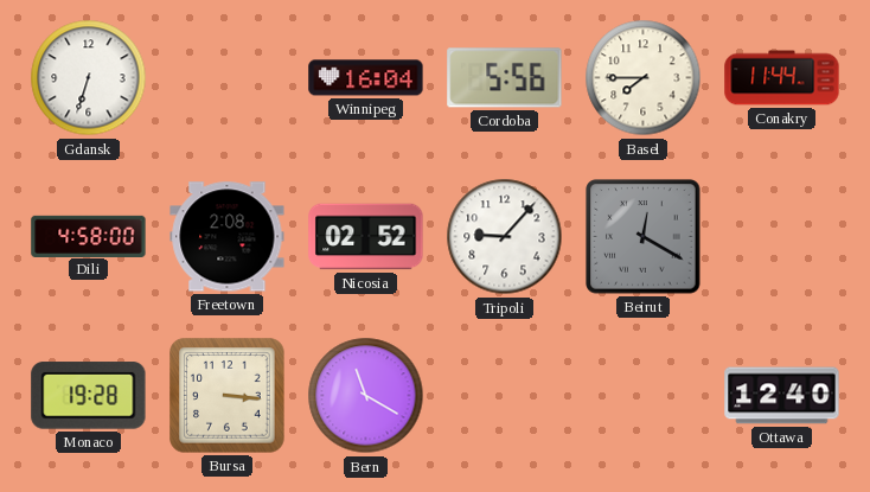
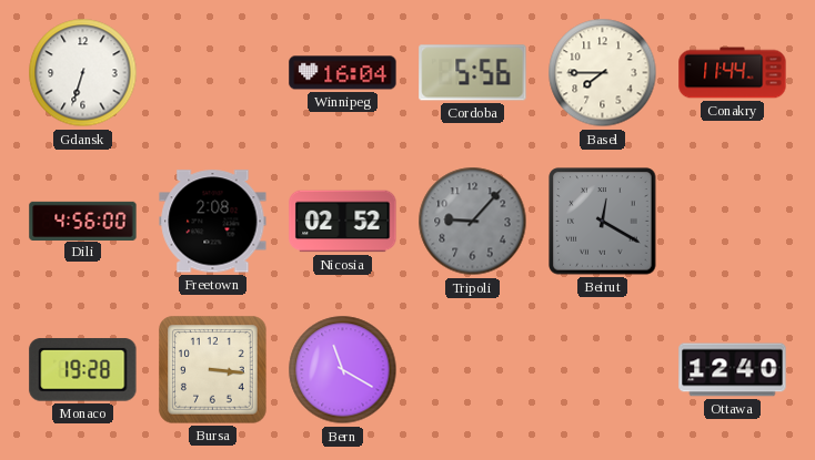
Dili: 4:58 -> 4:56 (83, 221)
Tripoli dial: white -> grey (473, 222)
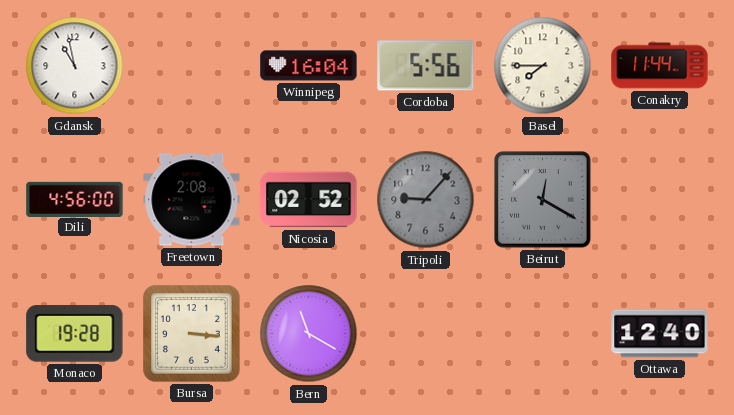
Gdansk: 6:33 -> 10:58 (75, 66)
